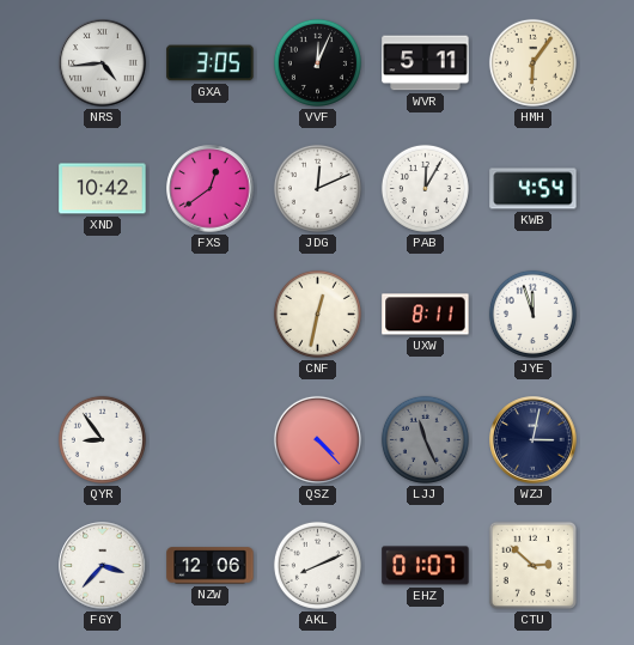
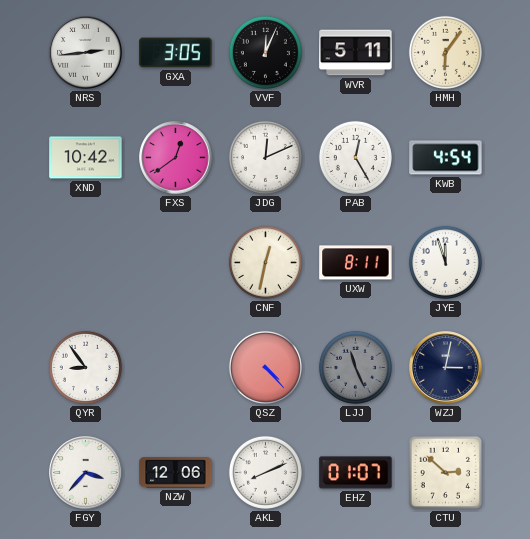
NRS: 4:44 -> 2:44 (86, 53)
PAB: 12:05 -> 12:25 (355, 157)
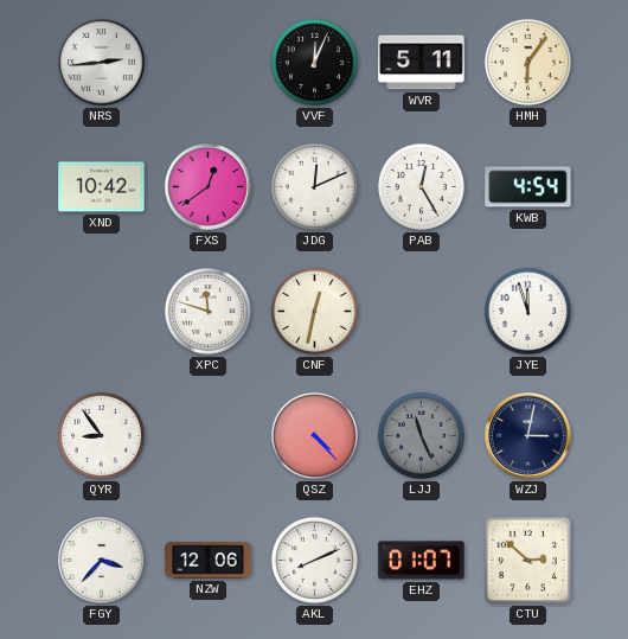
GXA: 3:05 -> none (176, 53)
XPC: none -> 11:48 (207, 311)
UXW: 8:11 -> none (356, 263)
